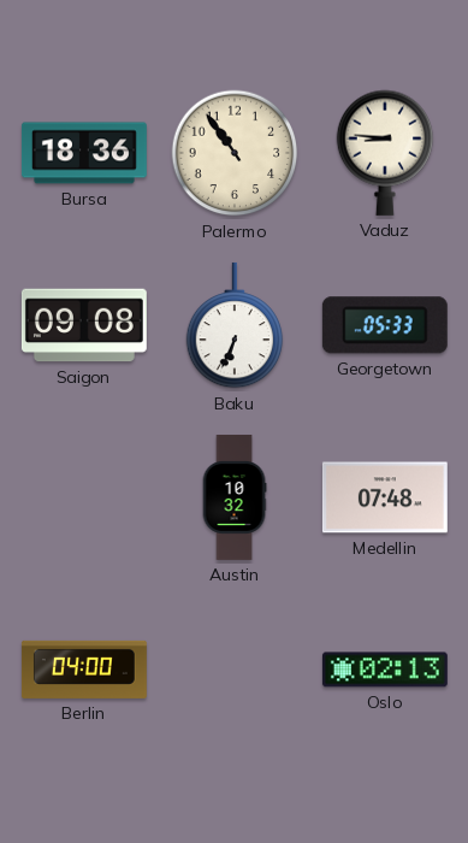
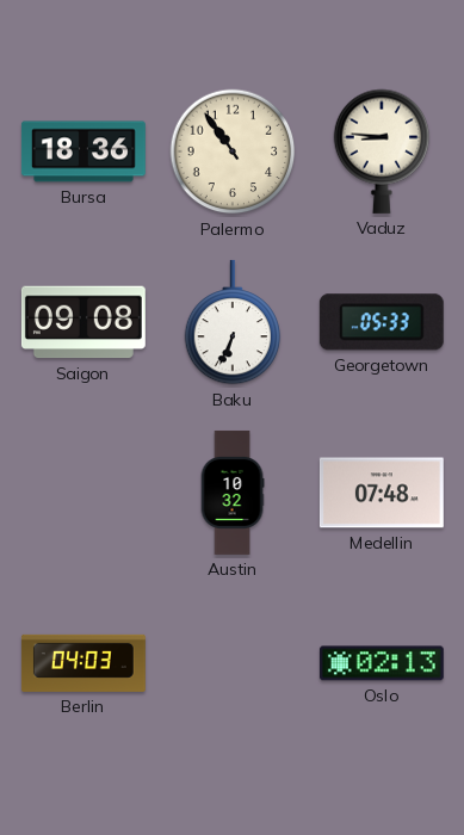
Berlin: 04:00 -> 04:03 (83, 663)
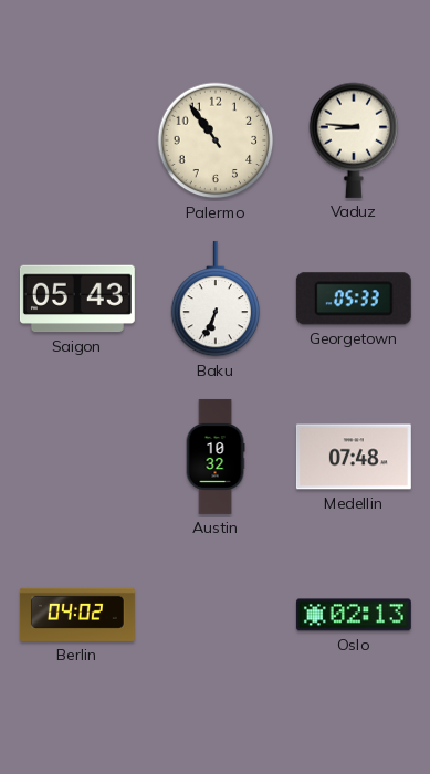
Bursa: 18:36 -> none (83, 151)
Saigon: 09:08 -> 05:43 (77, 299)
Berlin: 04:03 -> 04:02 (77, 615)
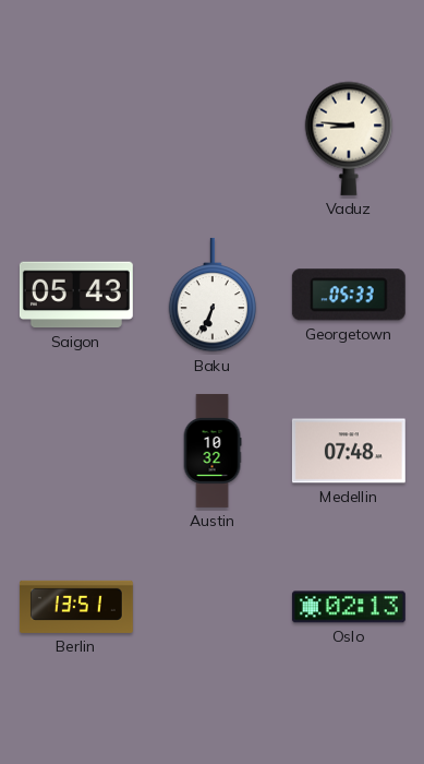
Palermo: 10:54 -> none (216, 140)
Berlin: 04:02 -> 13:51 (76, 607)
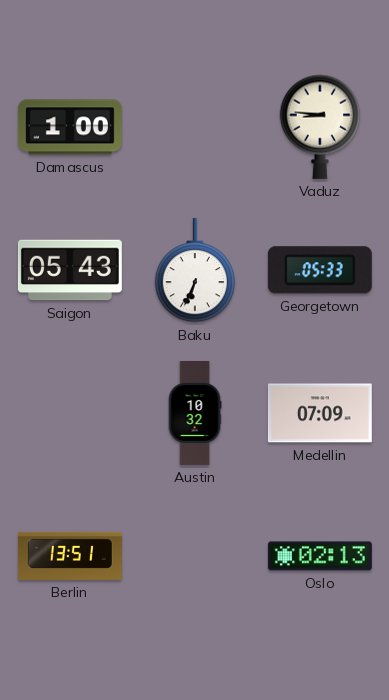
Damascus: none -> 1:00 (70, 127)
Medellin: 07:48 -> 07:09 (320, 413)
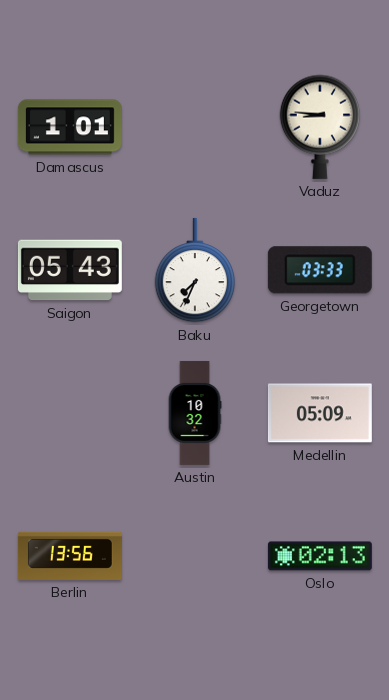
Damascus: 1:00 -> 1:01 (70, 127)
Baku: 6:34 -> 7:34 (195, 270)
Georgetown: 05:33 -> 03:33 (320, 270)
Medellin: 07:09 -> 05:09 (320, 413)
Berlin: 13:51 -> 13:56 (70, 556)
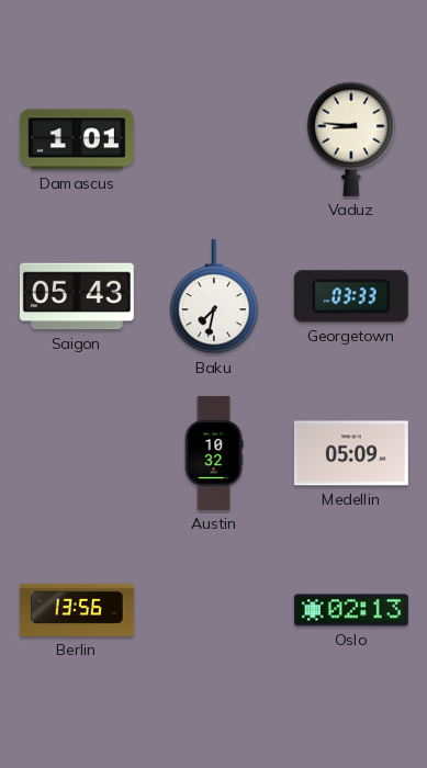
Baku: 7:34 -> 7:32 (214, 296)
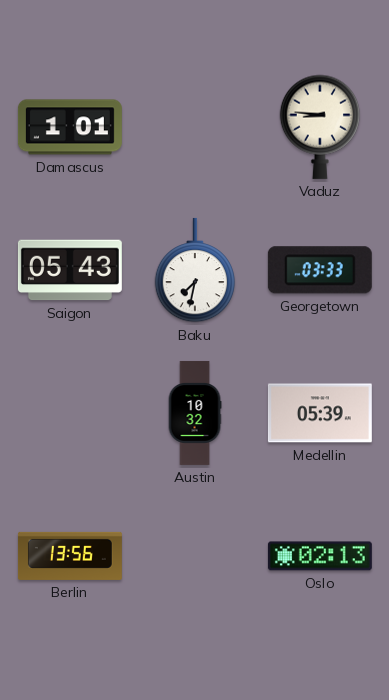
Medellin: 05:09 -> 05:39 (320, 413)
